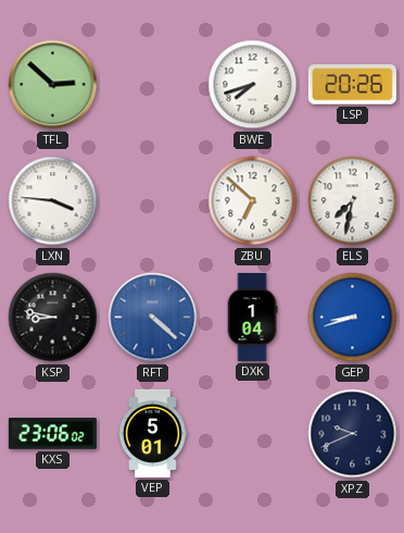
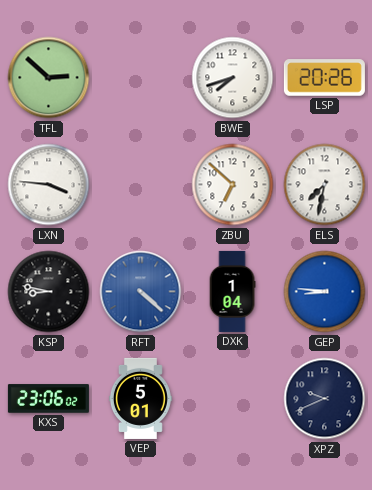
GEP: 8:42 -> 8:46 (325, 292)
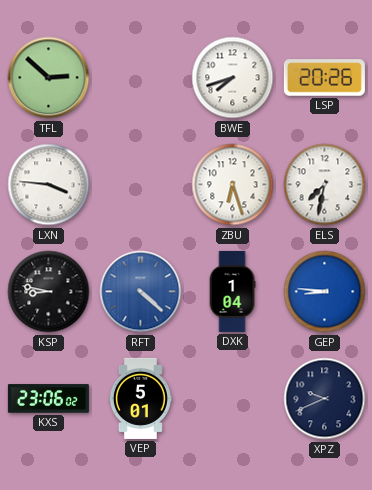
ZBU: 6:52 -> 6:27 (233, 185)
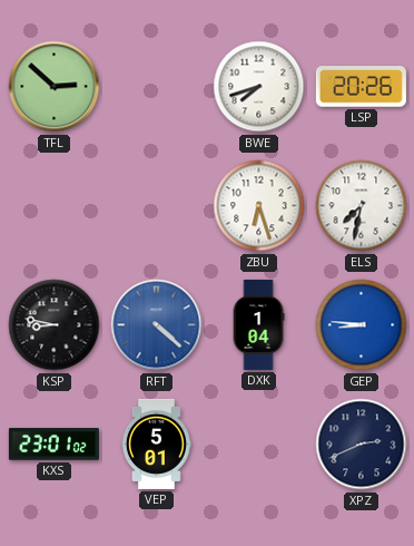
LXN: 3:46 -> none (49, 185)
KXS: 23:06 -> 23:01 (53, 445)
XPZ: 9:41 -> 2:41 (362, 445)
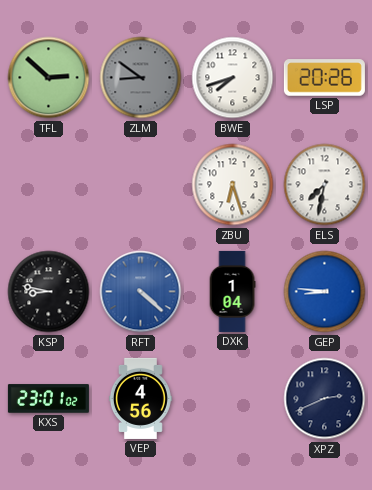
ZLM: none -> 8:51 (141, 78)
VEP: 5:01 -> 4:56 (140, 398)
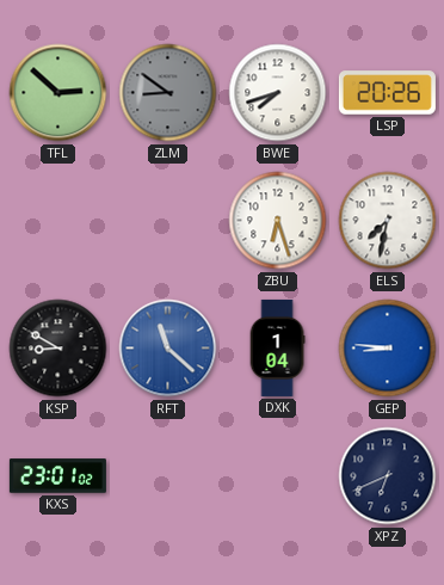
KSP: 8:47 -> 8:50 (58, 349)
RFT: 4:22 -> 11:22 (168, 349)
VEP: 4:56 -> none (140, 398)
XPZ: 2:41 -> 6:41 (388, 476)
